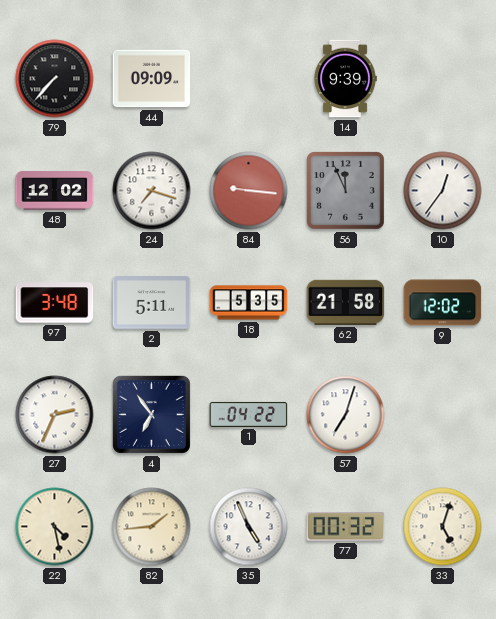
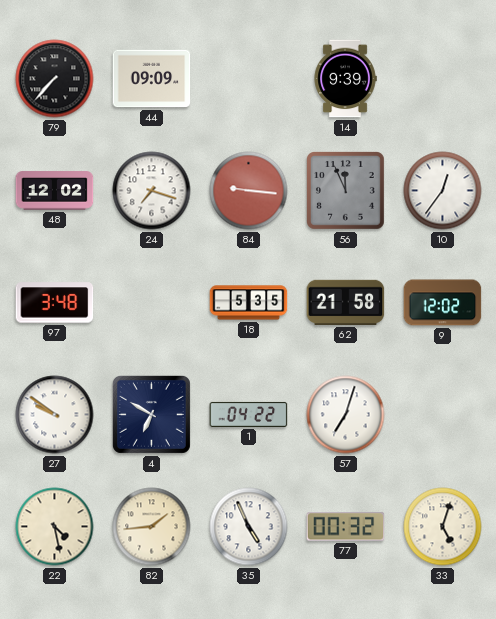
2: 5:11 -> none (152, 303)
27: 2:34 -> 9:51 (55, 415)
4: 6:54 -> 6:50 (151, 414)
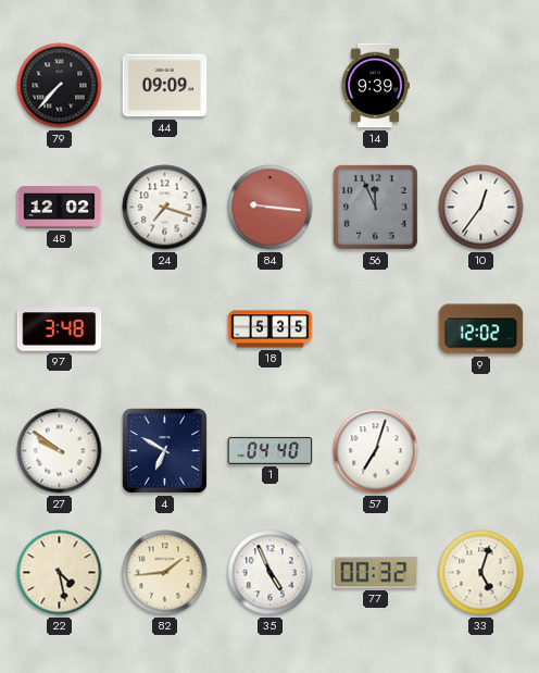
62: 21:58 -> none (346, 302)
1: 04:22 -> 04:40 (271, 450)
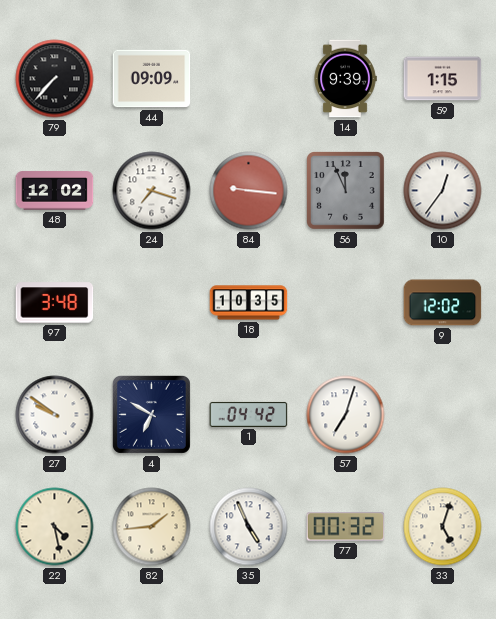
59: none -> 1:15 (443, 79)
18: 5:35 -> 10:35 (249, 303)
1: 04:40 -> 04:42 (249, 414)
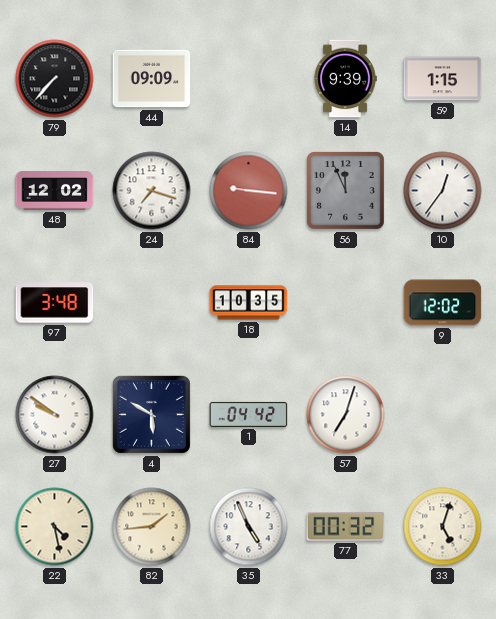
4: 6:50 -> 5:50 (151, 414)
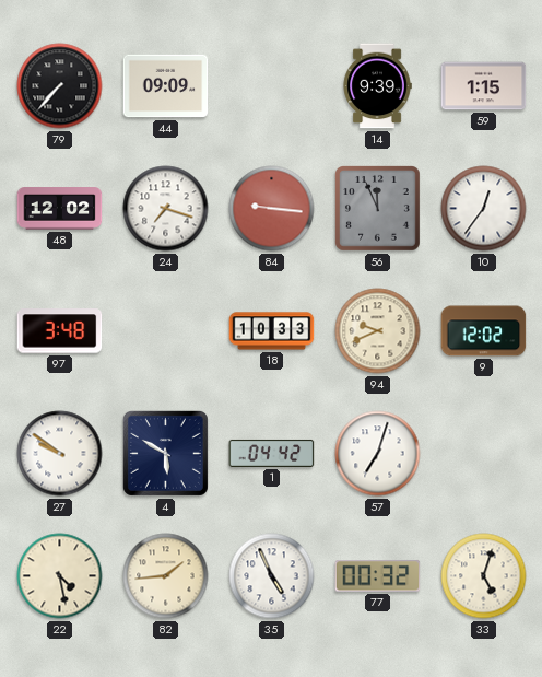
18: 10:35 -> 10:33 (272, 331)
94: none -> 9:41 (378, 331)
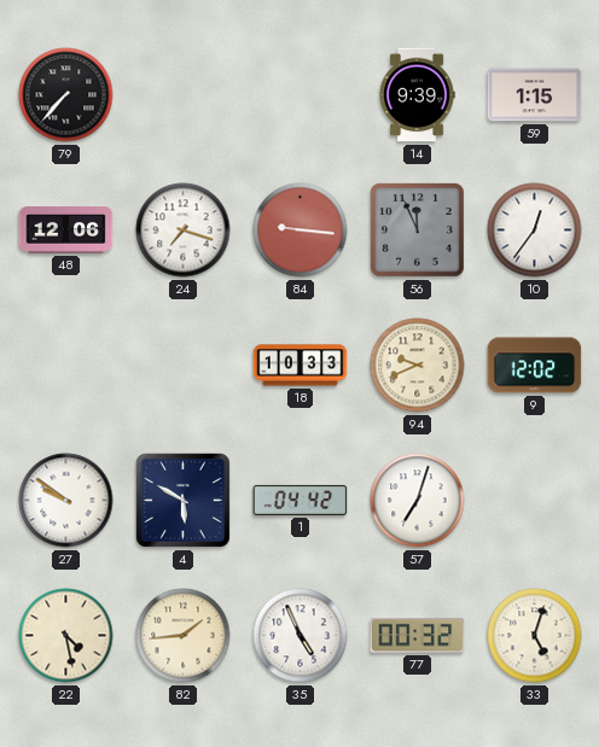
44: 09:09 -> none (166, 86)
48: 12:02 -> 12:06 (66, 230)
97: 3:48 -> none (60, 331)
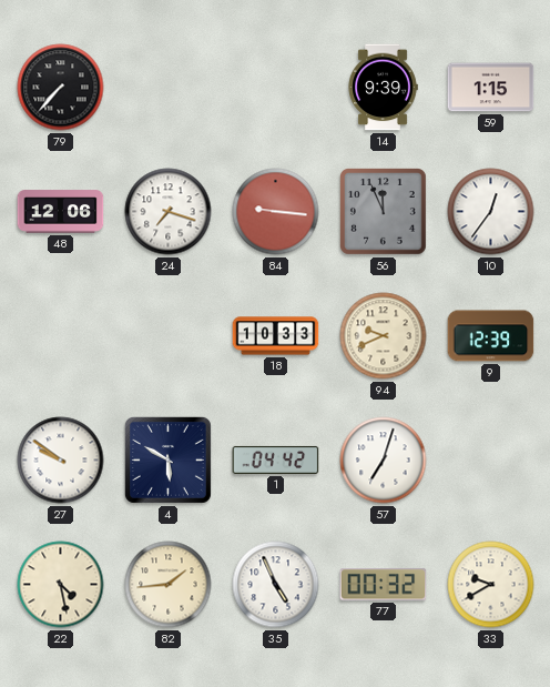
9: 12:02 -> 12:39 (491, 336)
33: 5:03 -> 9:40 (491, 585)
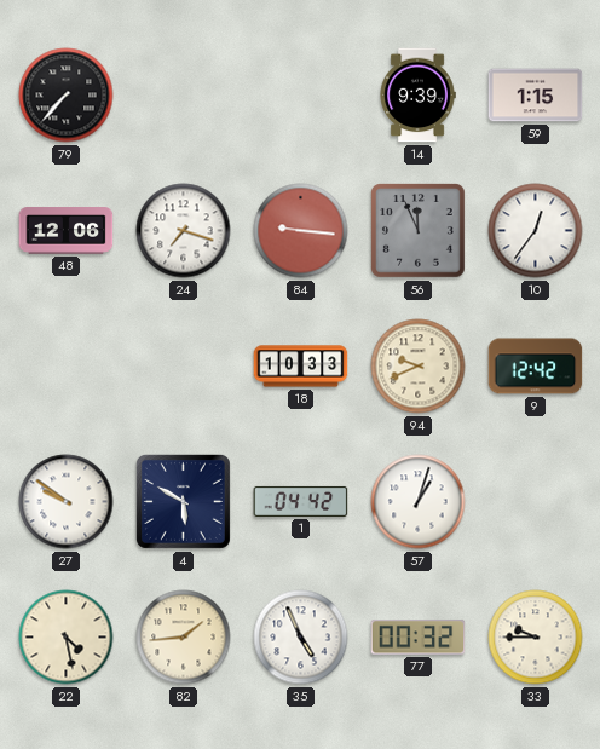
9: 12:39 -> 12:42 (536, 367)
57: 7:03 -> 1:03 (419, 502)
33: 9:40 -> 9:45 (536, 638)
